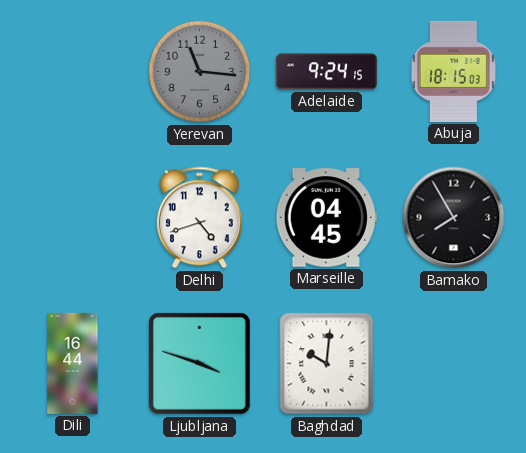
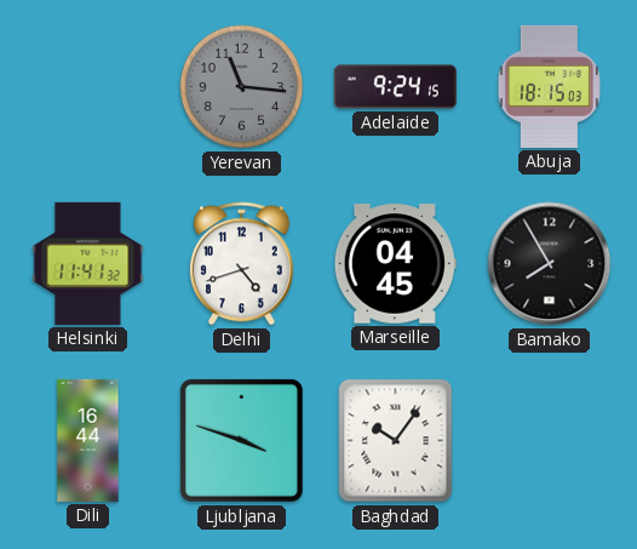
Helsinki: none -> 11:41 (88, 263)
Baghdad: 10:01 -> 10:06 (396, 441)
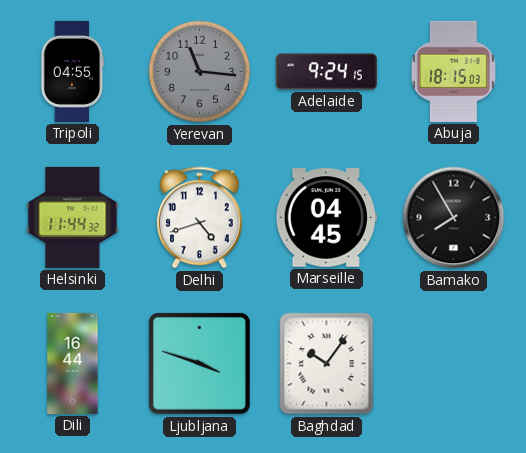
Tripoli: none -> 04:55 (73, 71)
Helsinki: 11:41 -> 11:44 (73, 217)
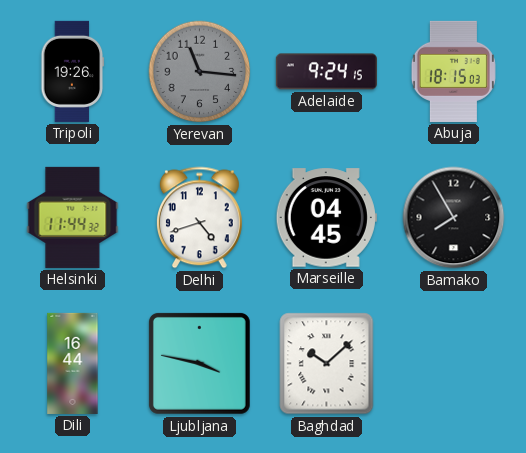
Tripoli: 04:55 -> 19:26 (73, 71)
Ljubljana: 3:48 -> 3:47 (199, 363)
Baghdad: 10:06 -> 10:08 (327, 364)
